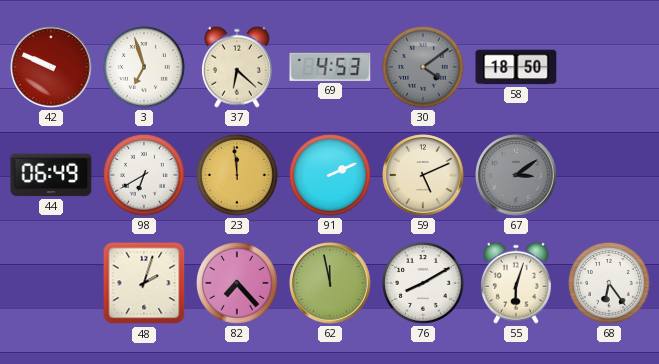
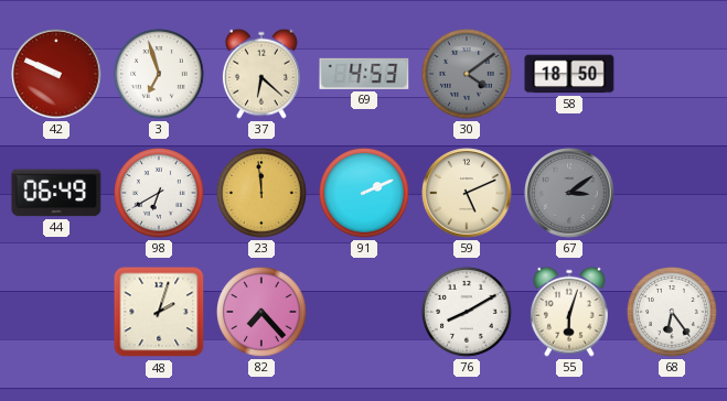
62: 11:58 -> none (330, 283)
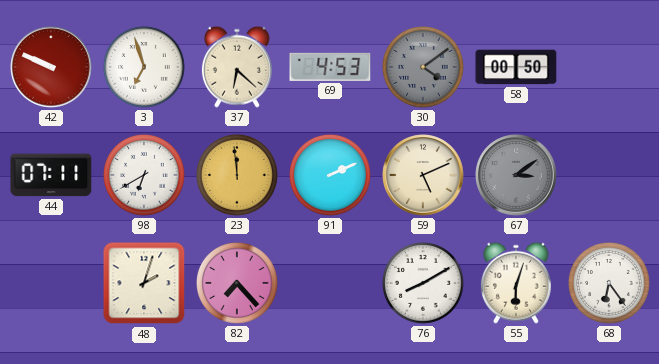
58: 18:50 -> 00:50 (516, 67)
44: 06:49 -> 07:11 (51, 175)
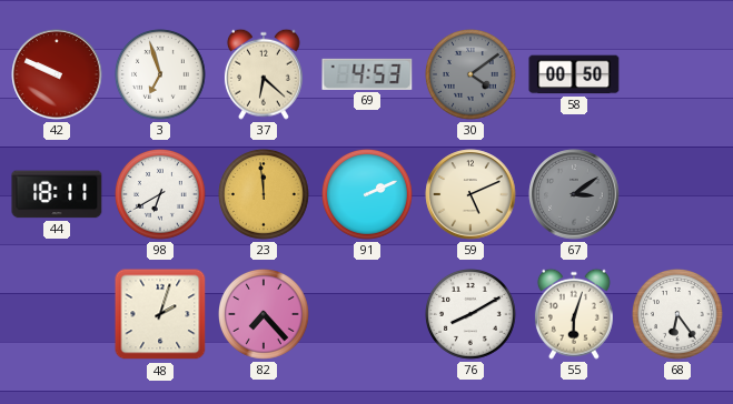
44: 07:11 -> 18:11 (57, 194)
